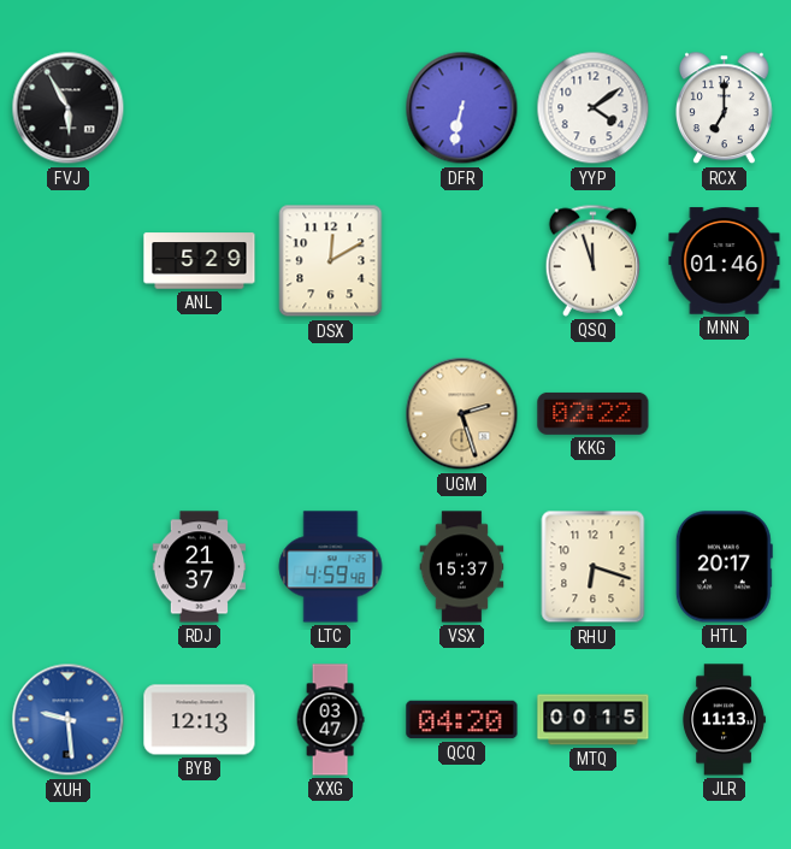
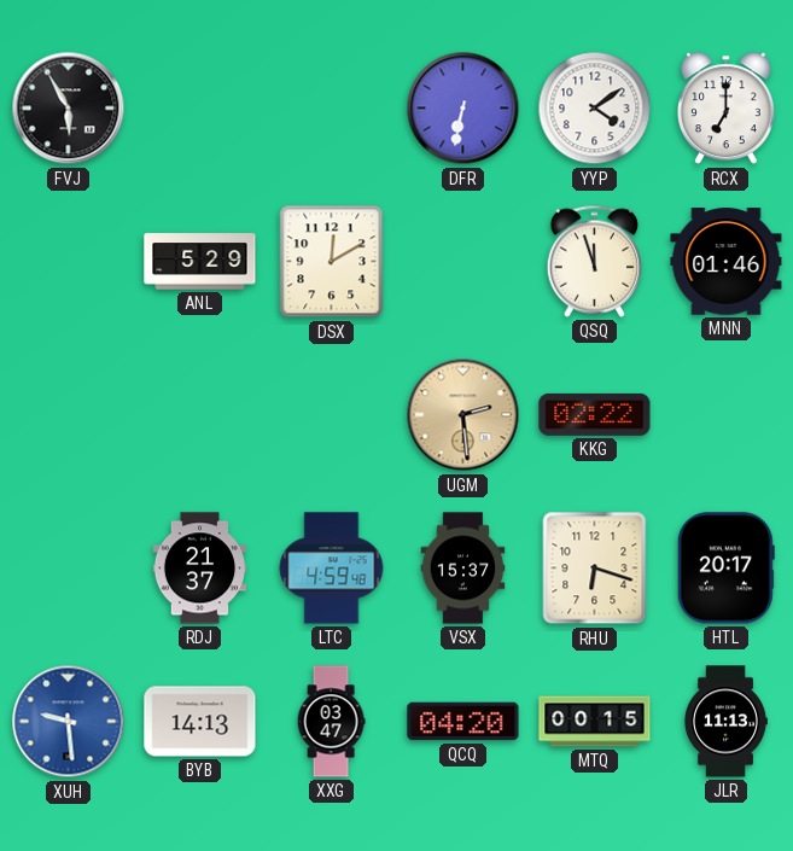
UGM: 2:27 -> 2:29 (463, 415)
BYB: 12:13 -> 14:13 (200, 722)
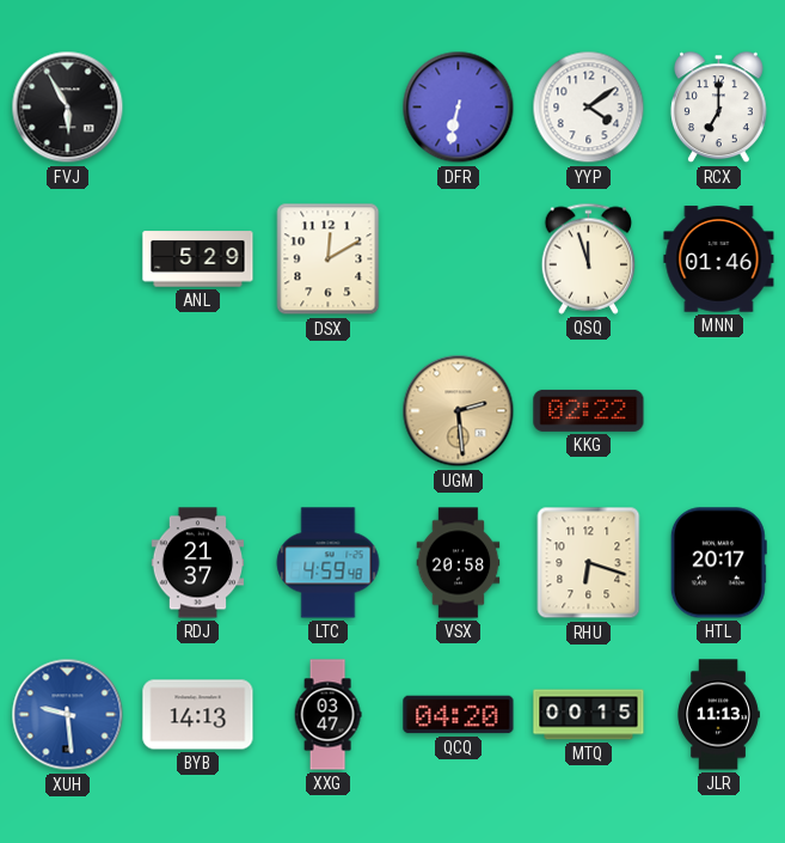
VSX: 15:37 -> 20:58 (459, 563)
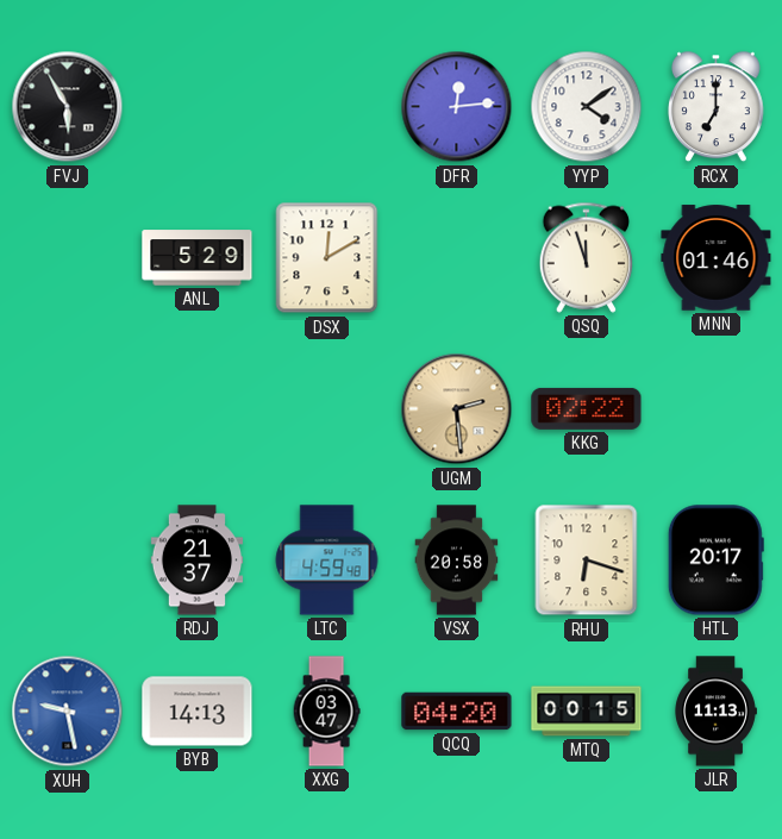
DFR: 6:32 -> 12:14 (457, 107)
XUH: 9:29 -> 9:28 (68, 712)
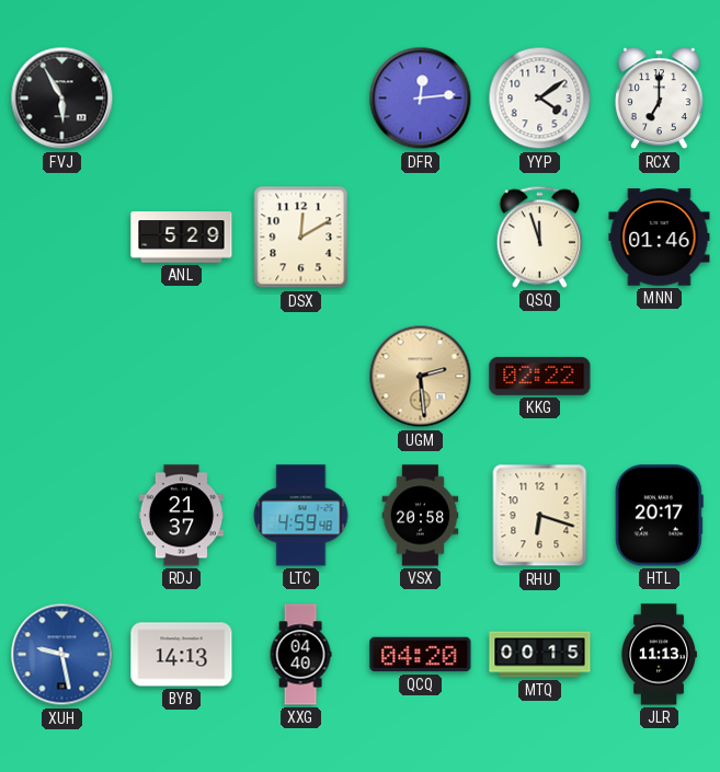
XXG: 03:47 -> 04:40 (300, 655)
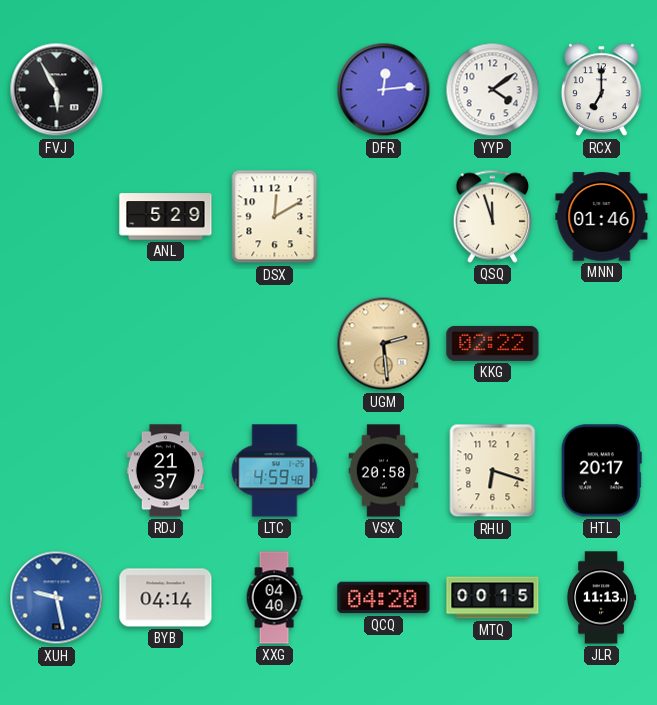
BYB: 14:13 -> 04:14 (166, 598)
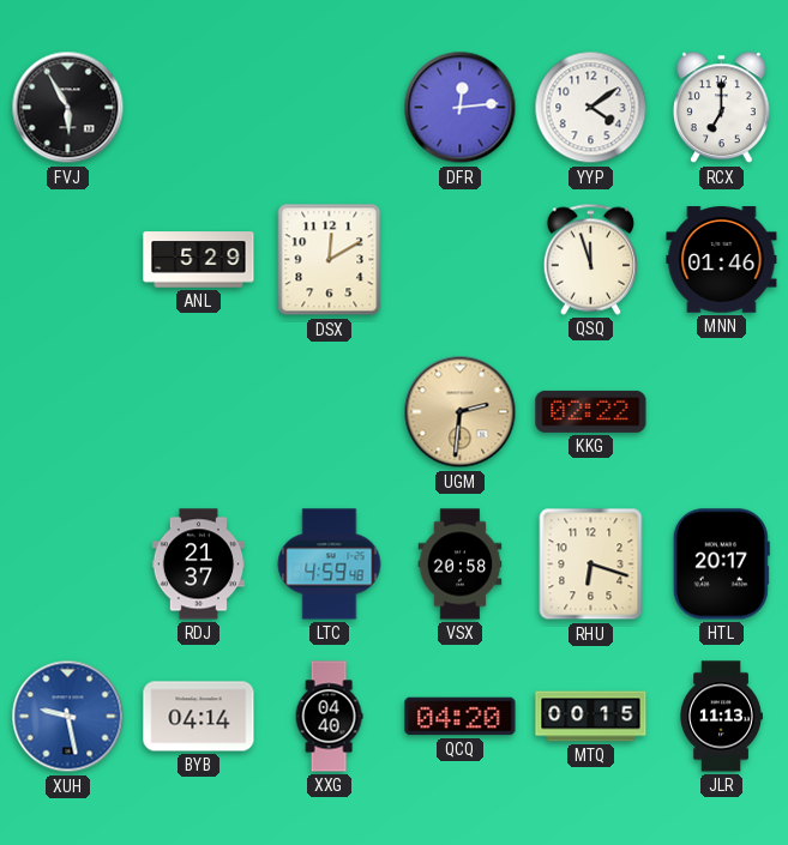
UGM: 2:29 -> 2:31 (461, 412)
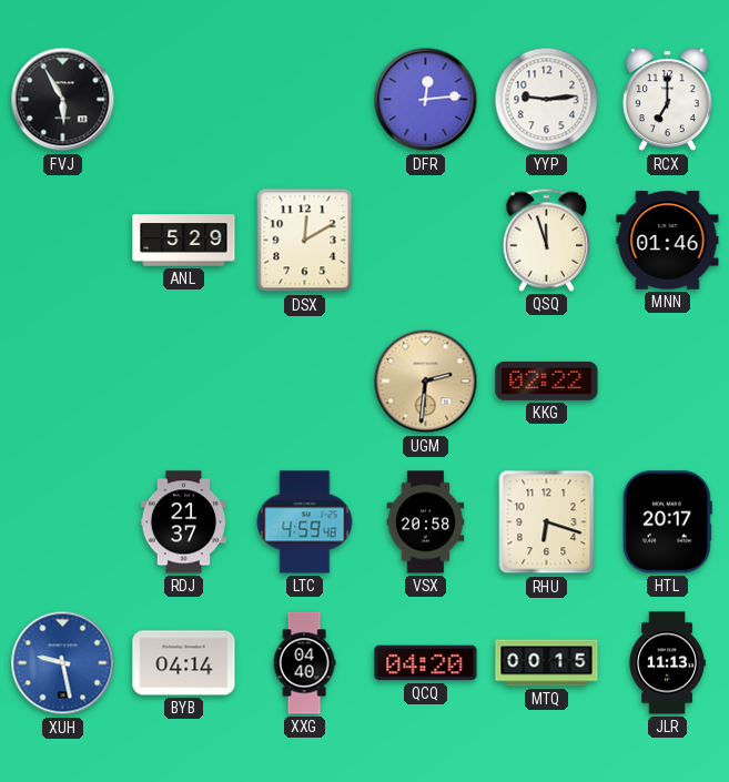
YYP: 4:09 -> 9:14 (547, 100)
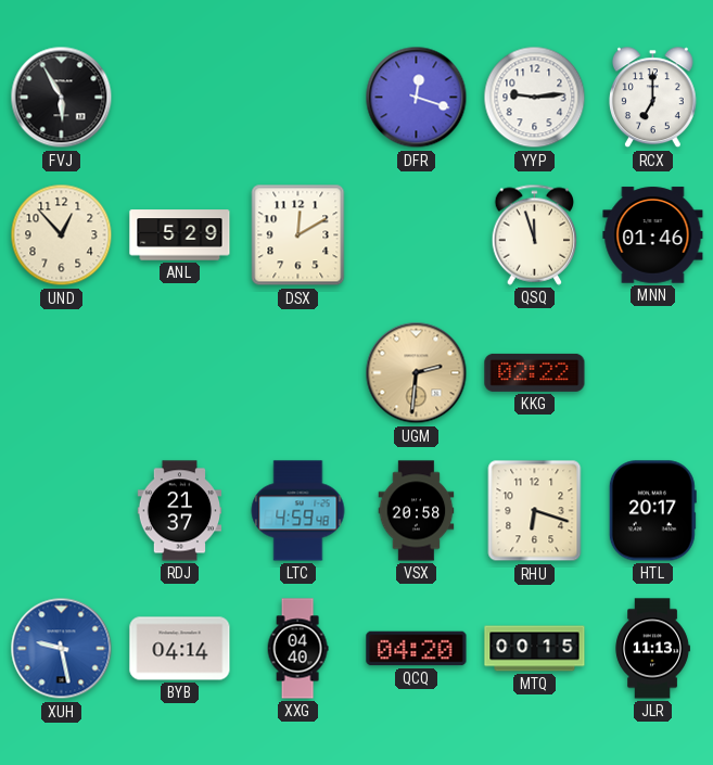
DFR: 12:14 -> 12:18 (417, 98)
UND: none -> 12:53 (62, 235)
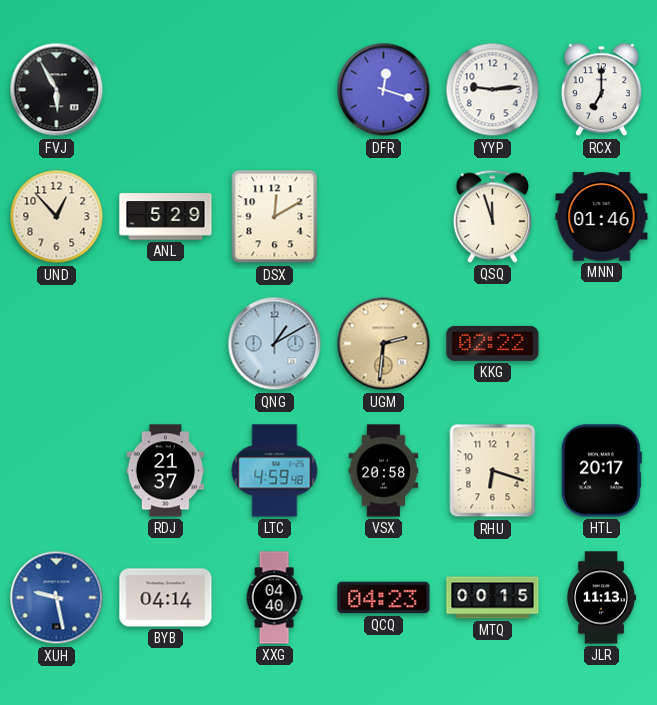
QNG: none -> 1:10 (275, 344)
QCQ: 04:20 -> 04:23 (384, 598)
